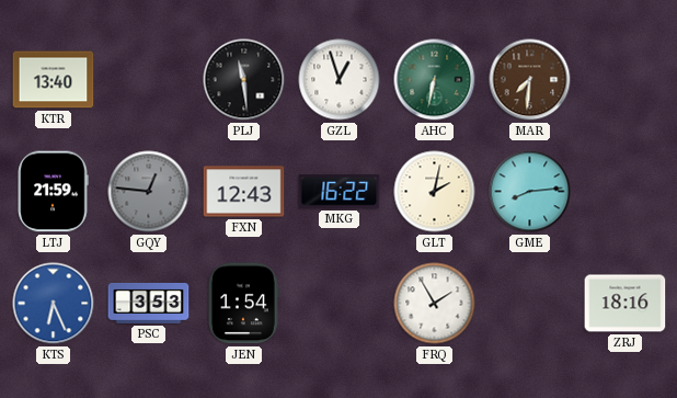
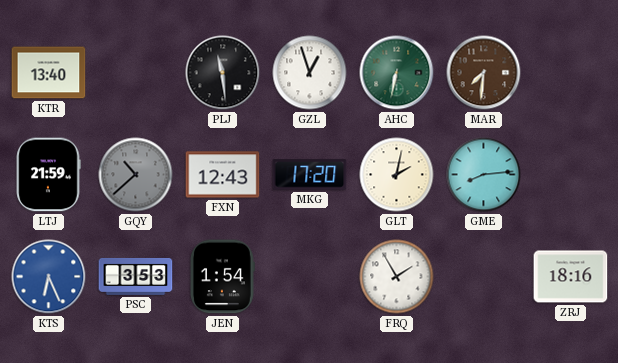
GQY: 12:46 -> 10:38 (136, 175)
MKG: 16:22 -> 17:20 (310, 175)
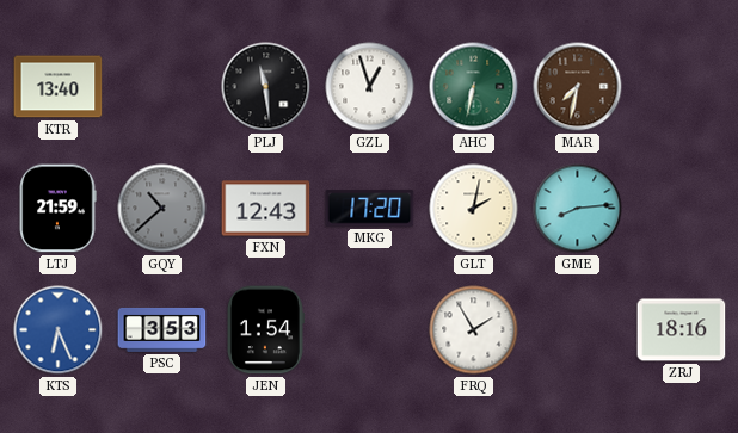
MAR: 7:31 -> 7:32 (578, 87)
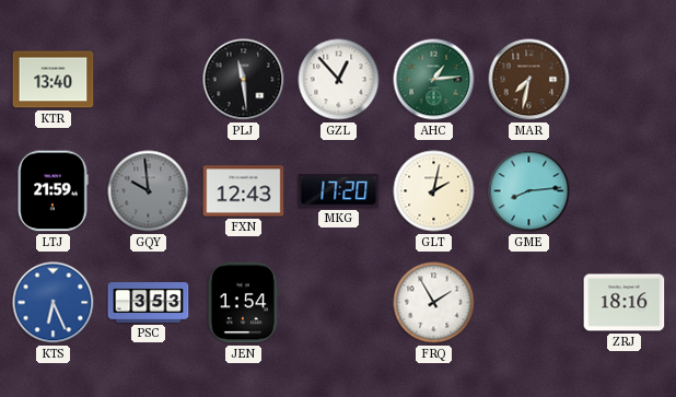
GZL: 12:57 -> 12:53 (339, 80)
AHC: 6:32 -> 1:14 (434, 80)
GQY: 10:38 -> 9:59 (149, 191)
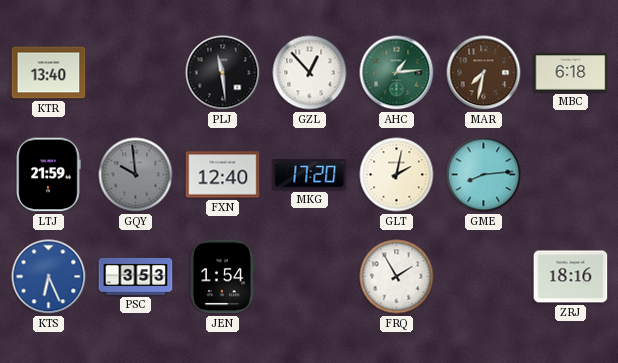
MBC: none -> 6:18 (571, 73)
FXN: 12:43 -> 12:40 (223, 175)
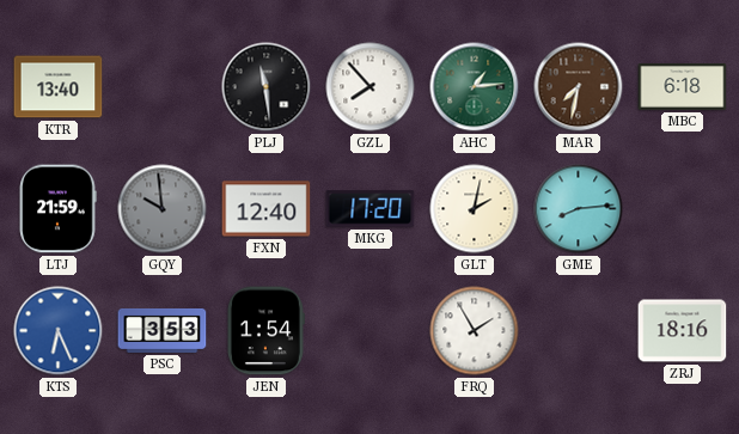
GZL: 12:53 -> 7:53 (371, 87)
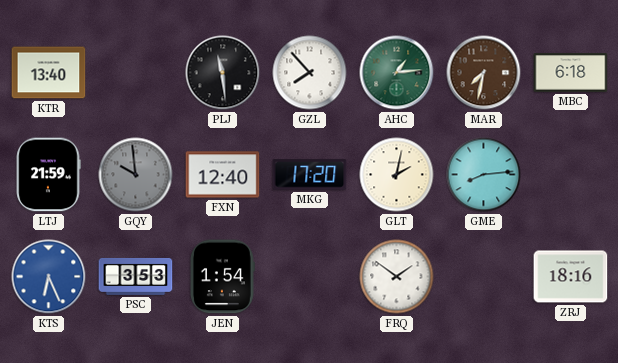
FRQ: 1:55 -> 1:51 (397, 277)
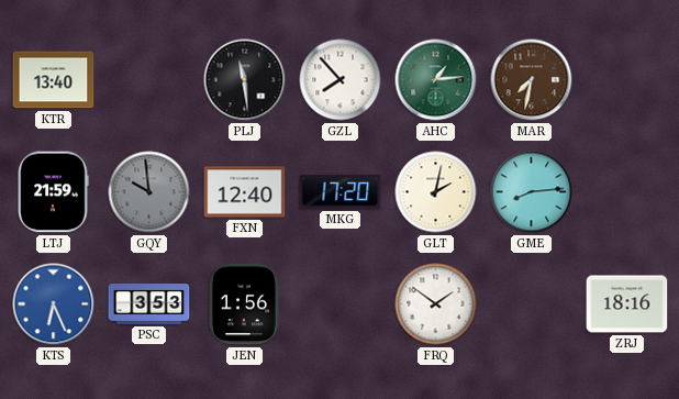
MBC: 6:18 -> none (571, 73)
JEN: 1:54 -> 1:56 (244, 304)
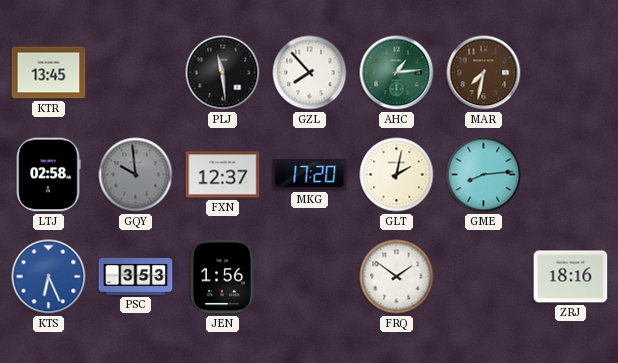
KTR: 13:40 -> 13:45 (49, 73)
LTJ: 21:59 -> 02:58 (48, 175)
FXN: 12:40 -> 12:37 (223, 175)
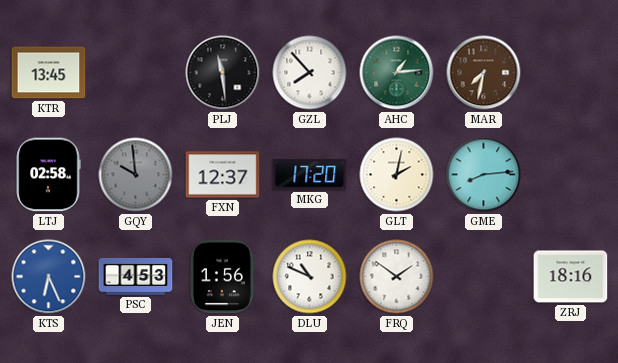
PSC: 3:53 -> 4:53 (136, 276)
DLU: none -> 10:49 (310, 277)
